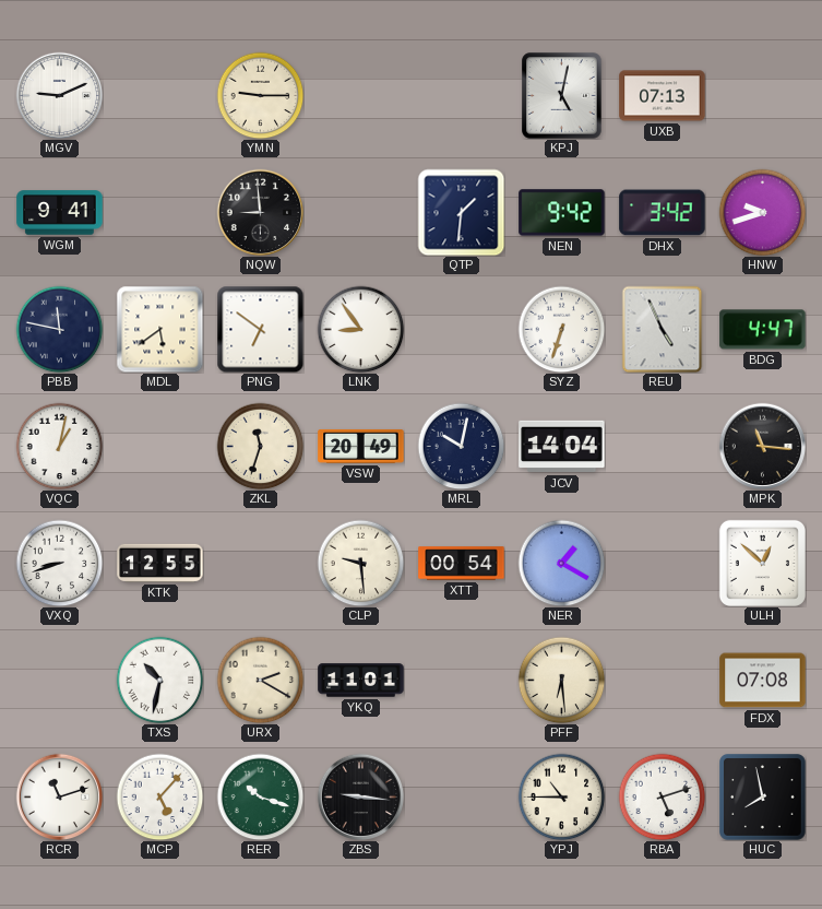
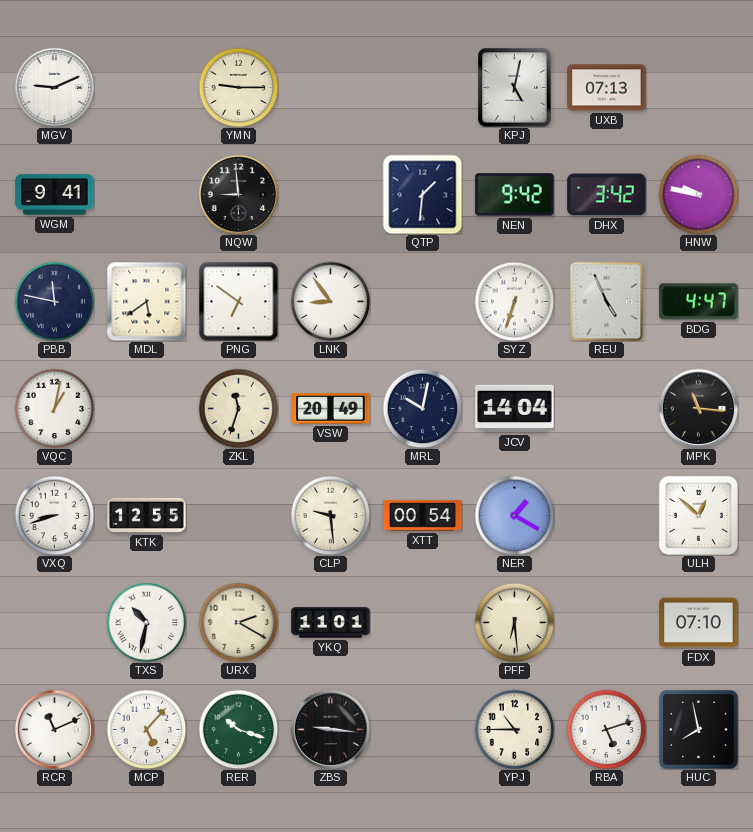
HNW: 9:42 -> 9:47 (698, 194)
FDX: 07:08 -> 07:10 (699, 623)
RCR: 11:12 -> 11:11 (54, 729)
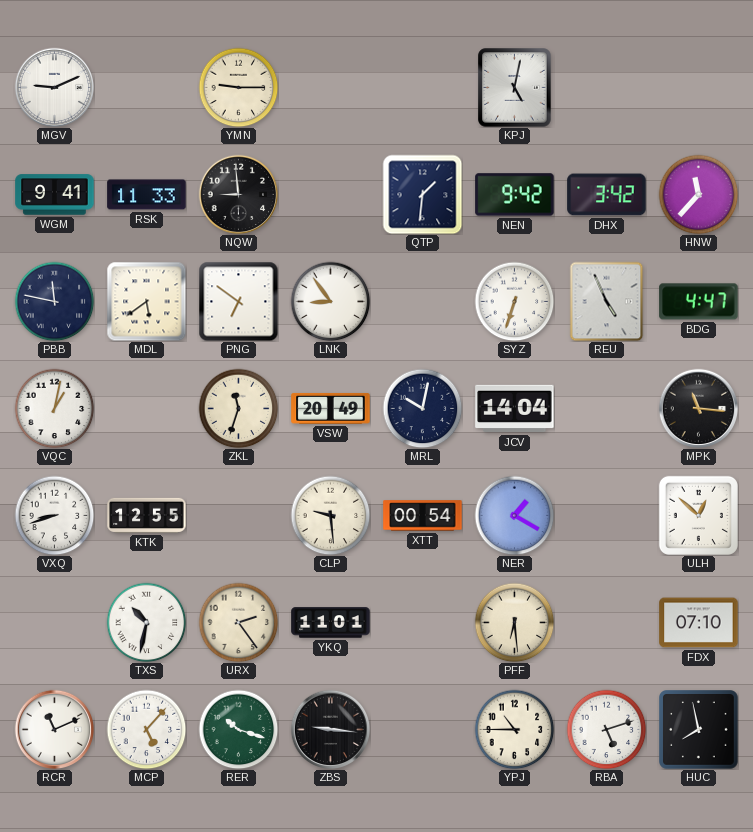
UXB: 07:13 -> none (607, 88)
RSK: none -> 11:33 (147, 195)
HNW: 9:47 -> 11:37 (698, 194)
URX: 2:20 -> 2:24 (238, 622)
